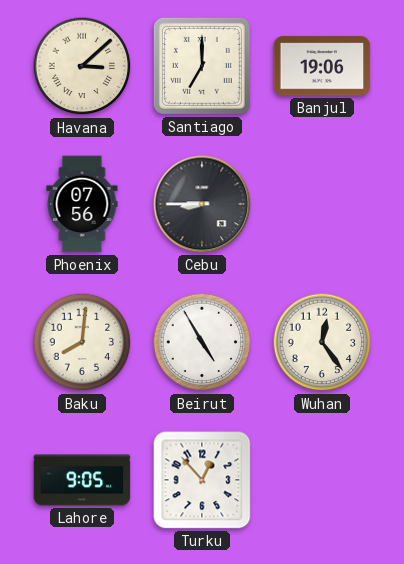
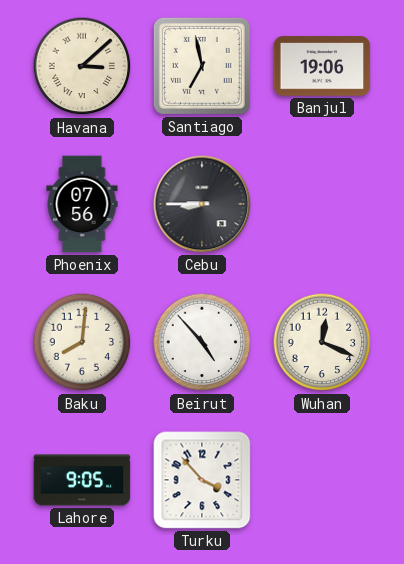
Santiago: 7:00 -> 6:58 (202, 66)
Beirut: 4:55 -> 4:53 (202, 342)
Wuhan: 12:24 -> 12:19 (322, 342)
Turku: 12:53 -> 3:53 (202, 480)
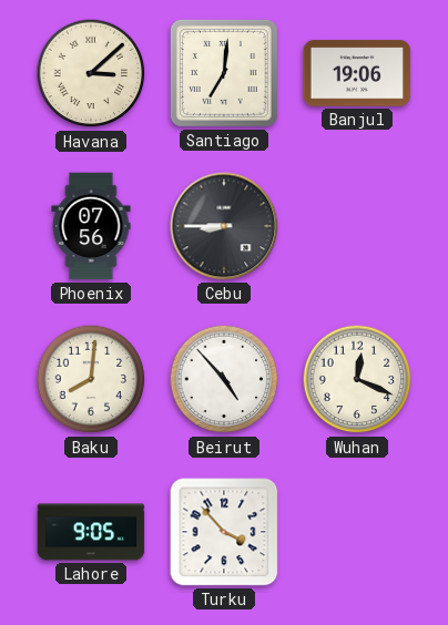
Santiago: 6:58 -> 7:01 (224, 73)
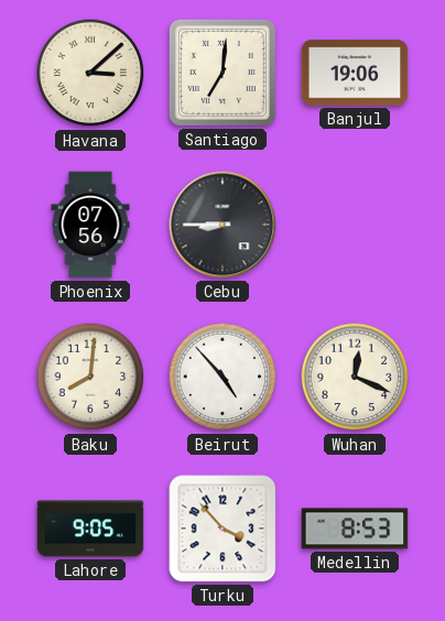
Medellin: none -> 8:53 (355, 529)
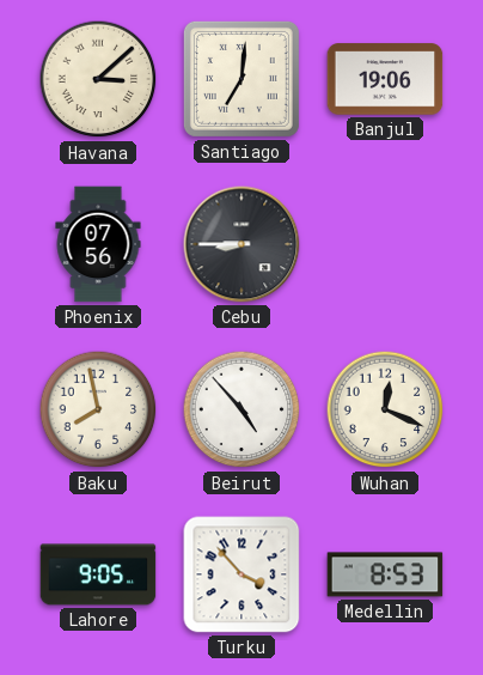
Baku: 8:01 -> 7:58 (98, 409)
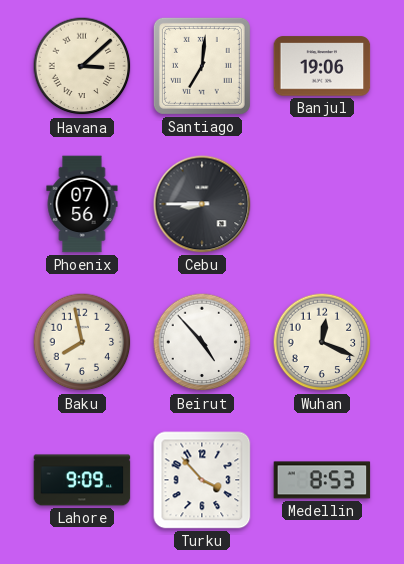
Lahore: 9:05 -> 9:09 (82, 480)
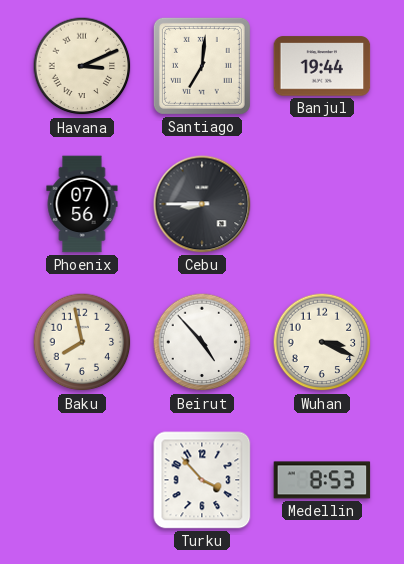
Havana: 3:08 -> 3:11 (82, 66)
Banjul: 19:06 -> 19:44 (322, 66)
Wuhan: 12:19 -> 3:19 (322, 342)
Lahore: 9:09 -> none (82, 480)
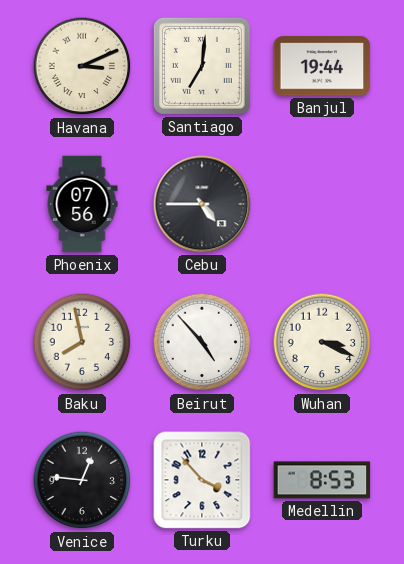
Cebu: 8:45 -> 4:45 (202, 204)
Venice: none -> 12:46 (82, 480)
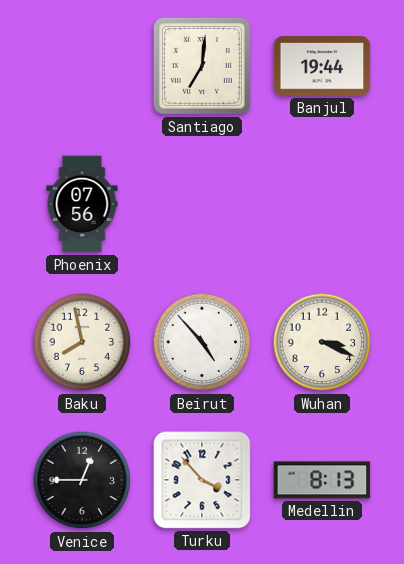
Havana: 3:11 -> none (82, 66)
Cebu: 4:45 -> none (202, 204)
Venice: 12:46 -> 12:45 (82, 480)
Medellin: 8:53 -> 8:13 (322, 480)
